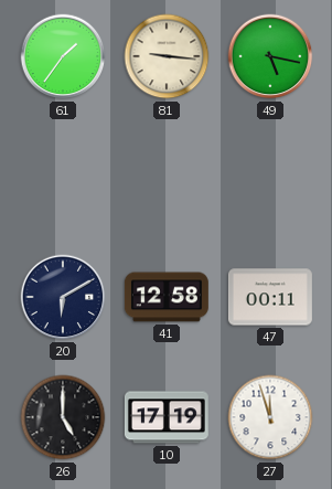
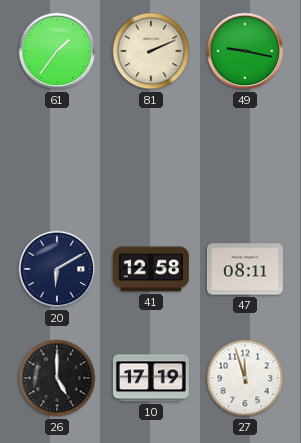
81: 9:16 -> 2:11 (151, 51)
49: 5:17 -> 9:17 (245, 51)
47: 00:11 -> 08:11 (245, 269)
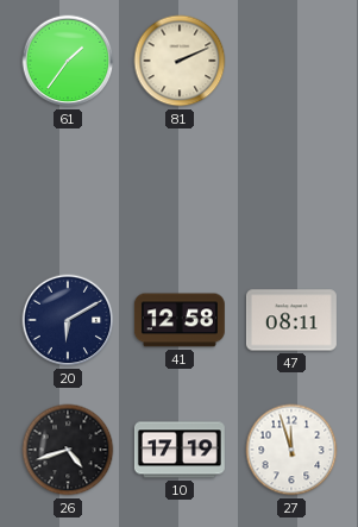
49: 9:17 -> none (245, 51)
26: 5:00 -> 4:42 (68, 450)
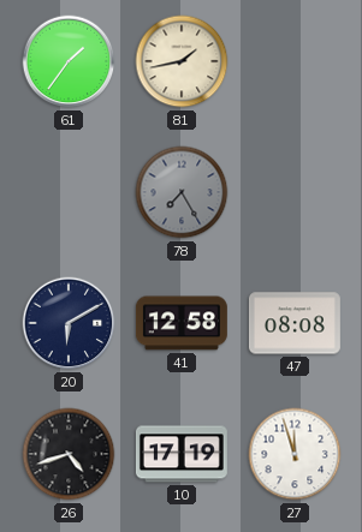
81: 2:11 -> 1:43 (182, 61)
78: none -> 7:25 (182, 192)
47: 08:11 -> 08:08 (295, 323)
